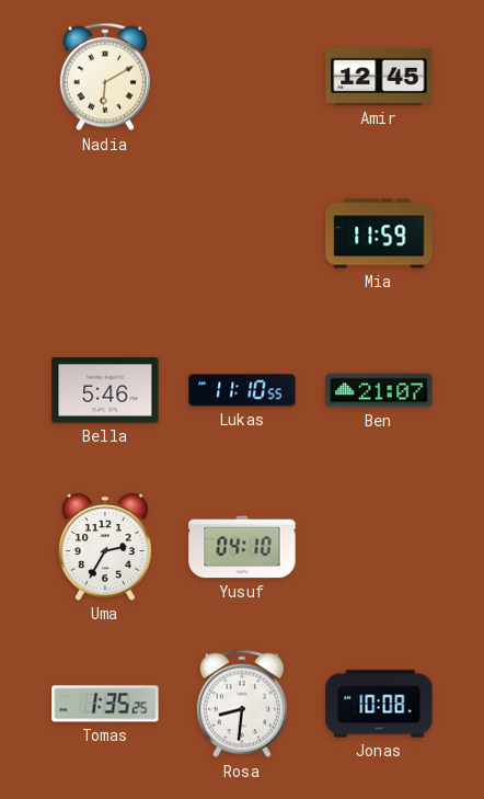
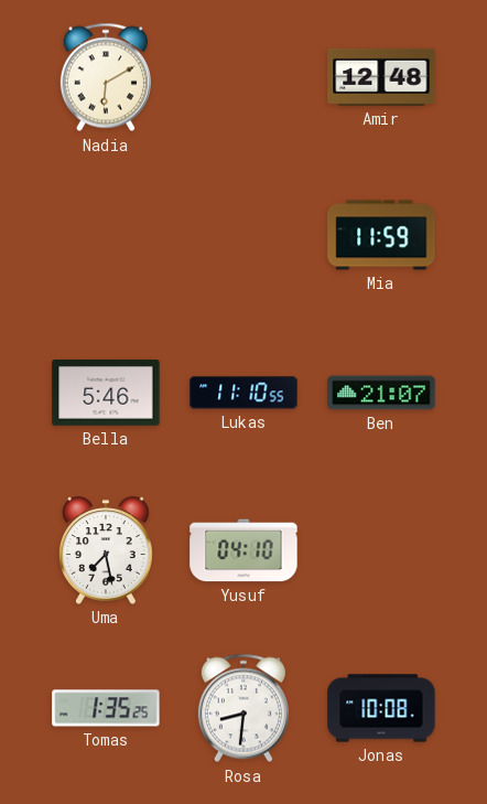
Amir: 12:45 -> 12:48 (381, 77)
Uma: 2:35 -> 7:28 (107, 550)
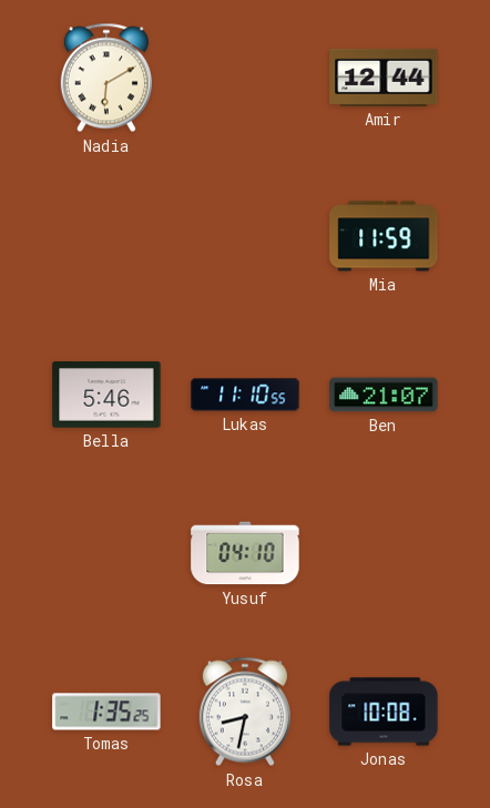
Amir: 12:48 -> 12:44 (384, 78)
Uma: 7:28 -> none (107, 550)
Rosa: 8:31 -> 8:32 (245, 712)
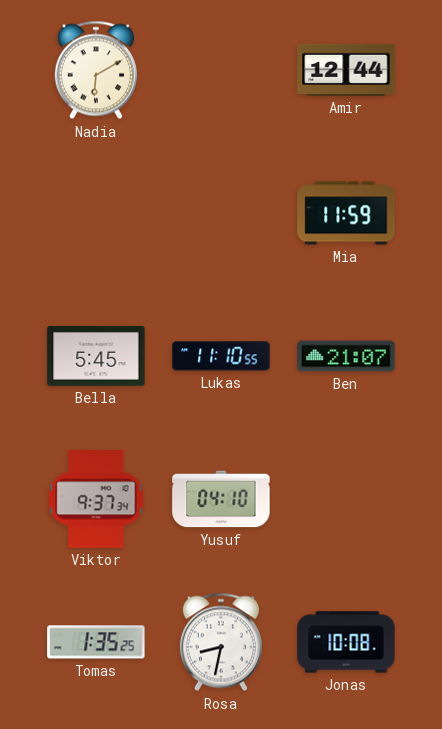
Bella: 5:46 -> 5:45 (96, 356)
Viktor: none -> 9:37 (96, 499)
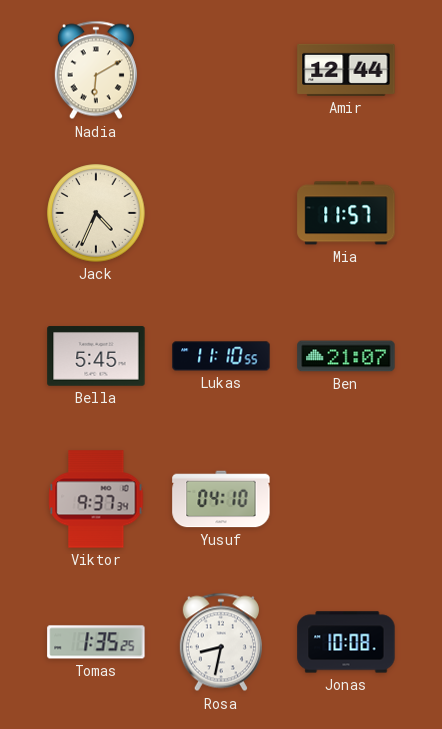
Jack: none -> 4:34 (96, 213)
Mia: 11:59 -> 11:57 (346, 213)
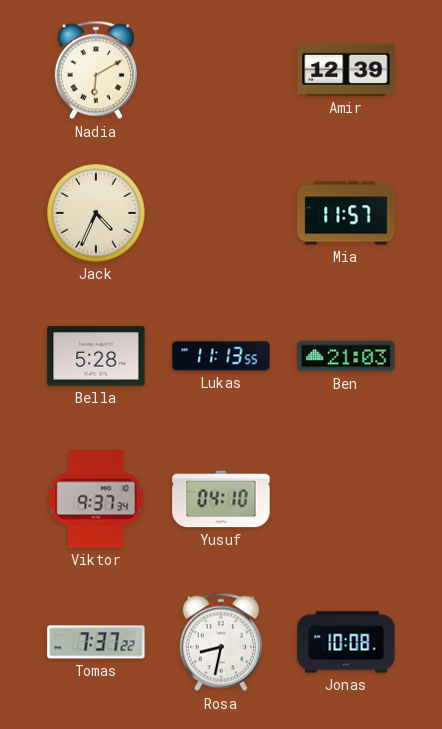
Amir: 12:44 -> 12:39 (346, 70)
Bella: 5:45 -> 5:28 (96, 356)
Lukas: 11:10 -> 11:13 (221, 356)
Ben: 21:07 -> 21:03 (346, 356)
Tomas: 1:35 -> 7:37 (96, 642)
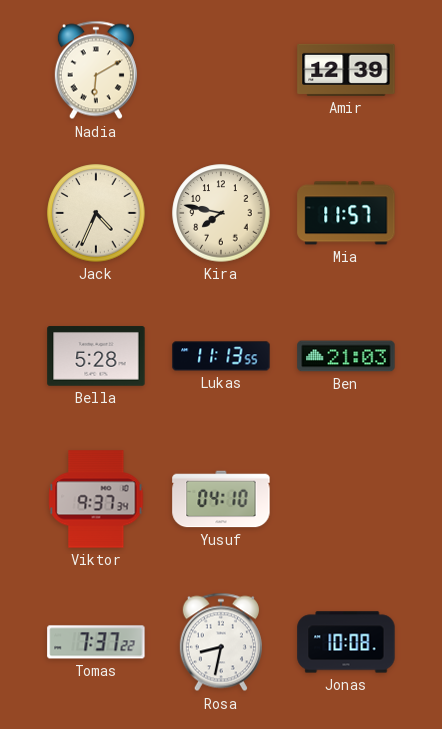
Kira: none -> 7:47 (221, 213)
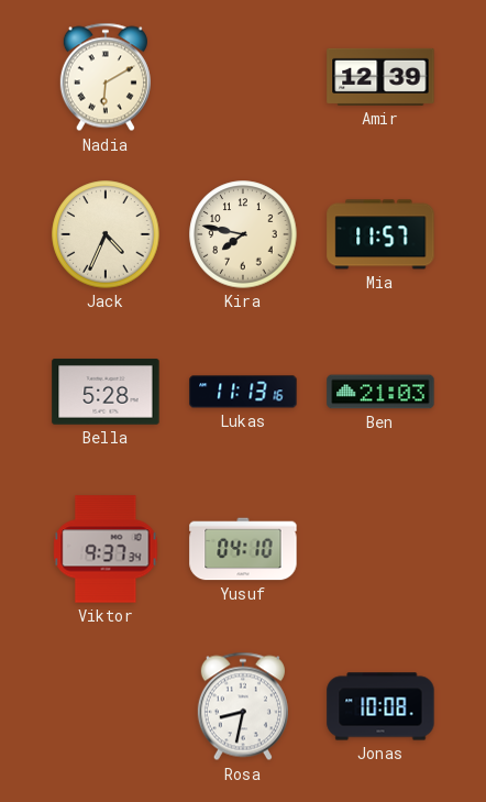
Lukas: 11:13:55 -> 11:13:16 (243, 392)
Tomas: 7:37 -> none (96, 642)
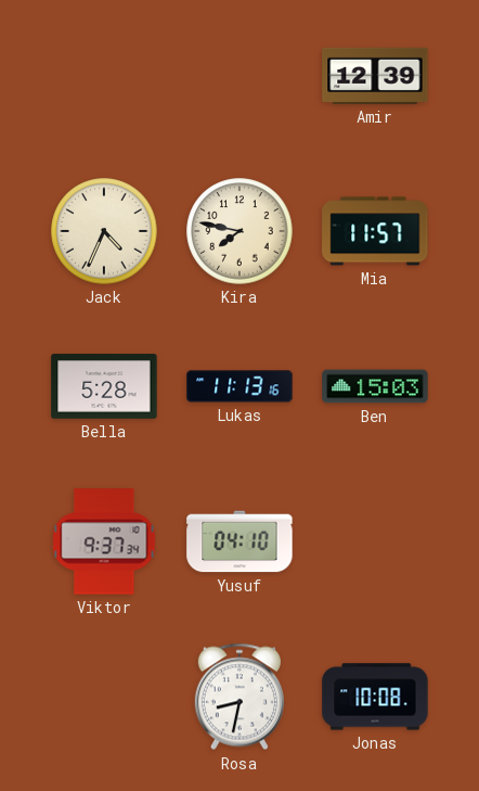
Nadia: 6:10 -> none (106, 77)
Ben: 21:03 -> 15:03 (375, 386)
